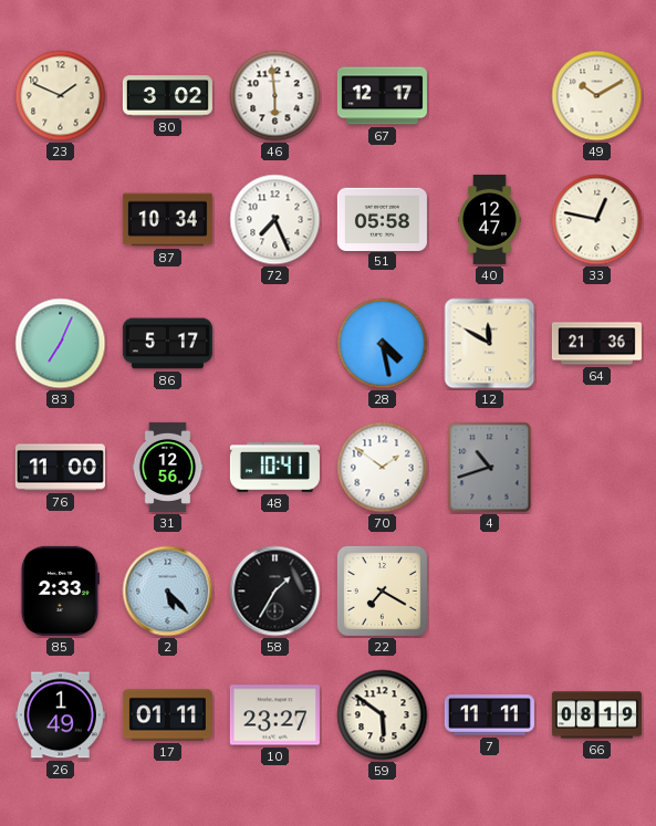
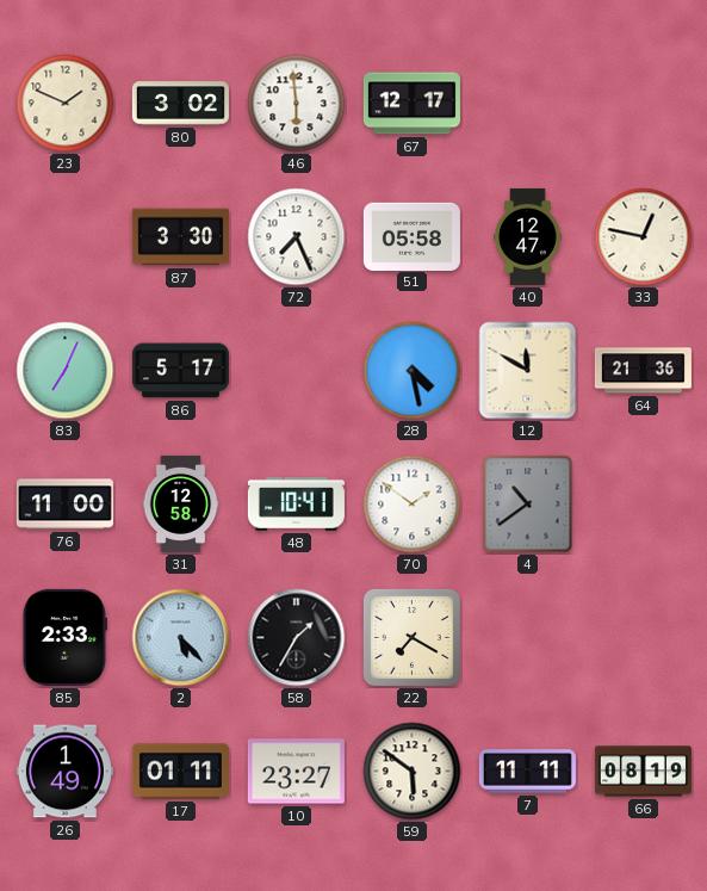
49: 10:10 -> none (597, 96)
87: 10:34 -> 3:30 (180, 237)
31: 12:56 -> 12:58 (181, 503)
4: 10:42 -> 10:39 (528, 505)
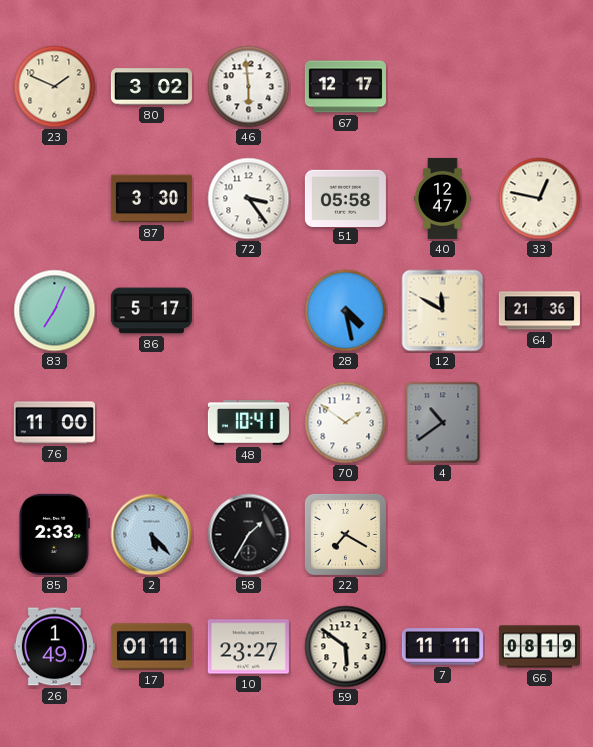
72: 7:26 -> 3:24 (249, 199)
31: 12:58 -> none (181, 503)
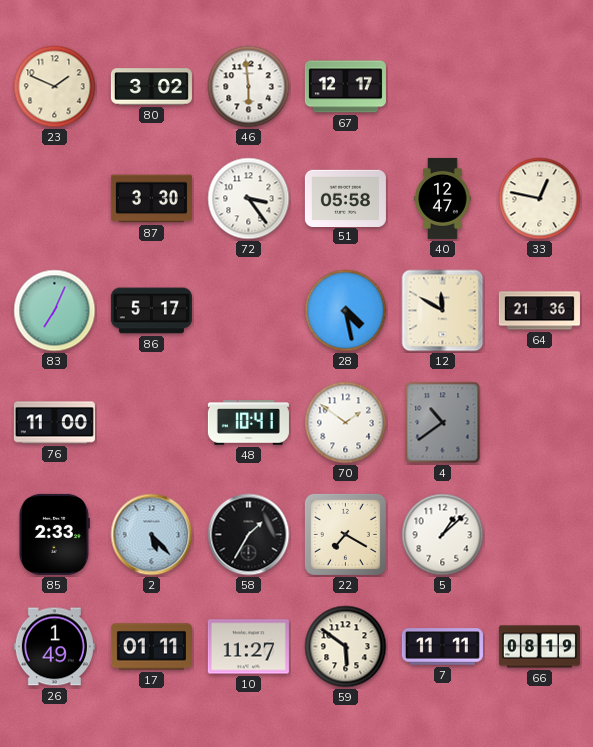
5: none -> 1:08 (443, 535)
10: 23:27 -> 11:27 (248, 647)
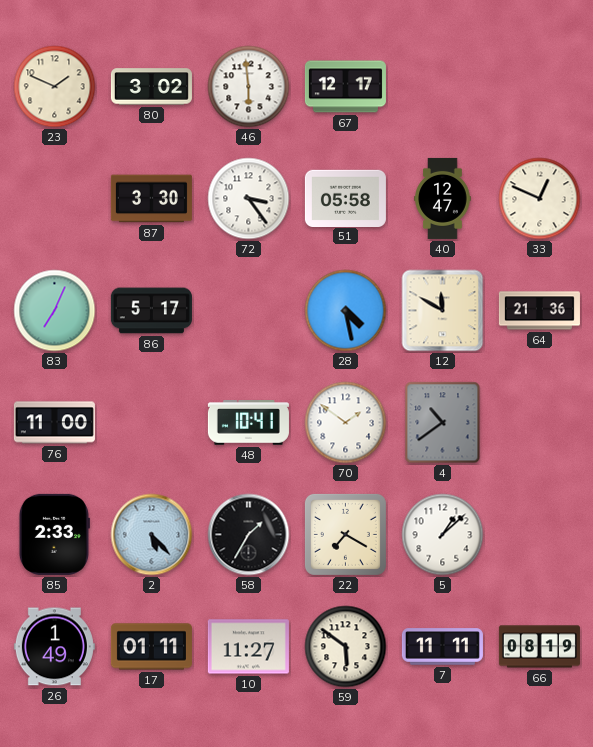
33: 12:47 -> 12:49 (540, 199)
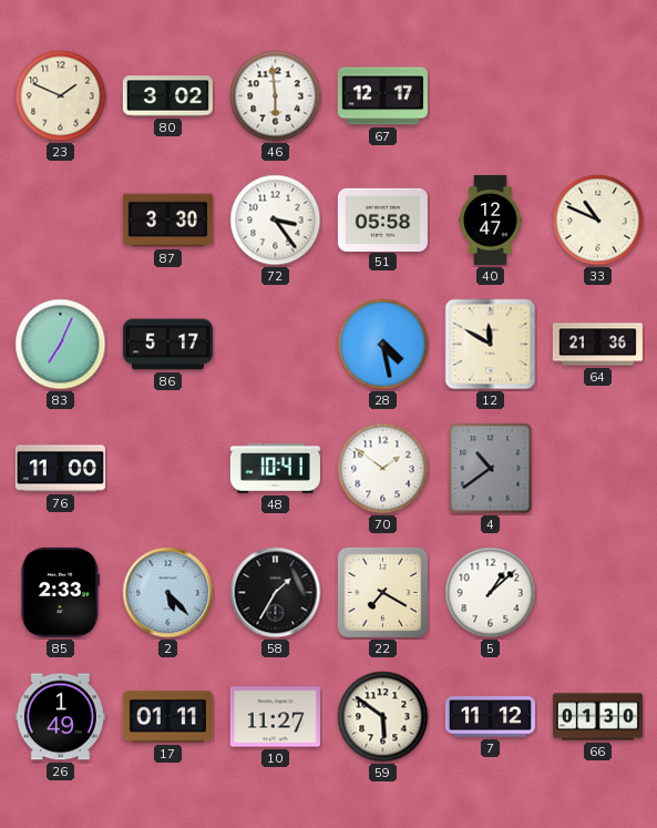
33: 12:49 -> 10:49 (598, 221)
7: 11:11 -> 11:12 (490, 717)
66: 08:19 -> 01:30 (597, 717)
